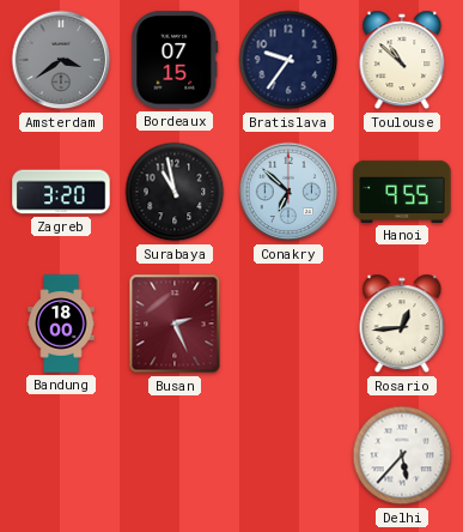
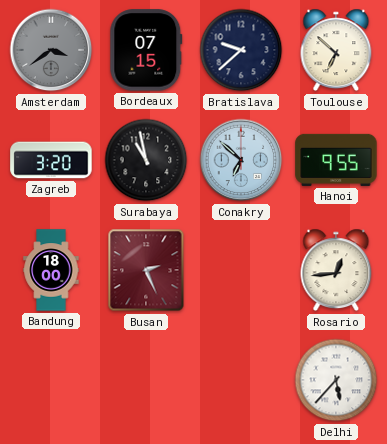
Bratislava: 9:36 -> 9:38 (241, 50)
Toulouse: 10:52 -> 6:52 (336, 50)
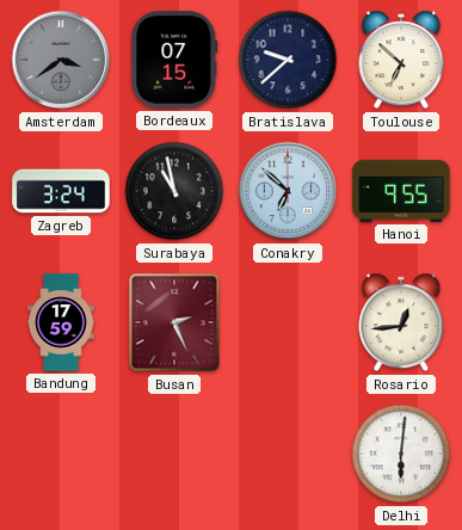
Zagreb: 3:20 -> 3:24 (61, 191)
Bandung: 18:00 -> 17:59 (61, 322)
Delhi: 5:37 -> 6:01 (401, 454)
